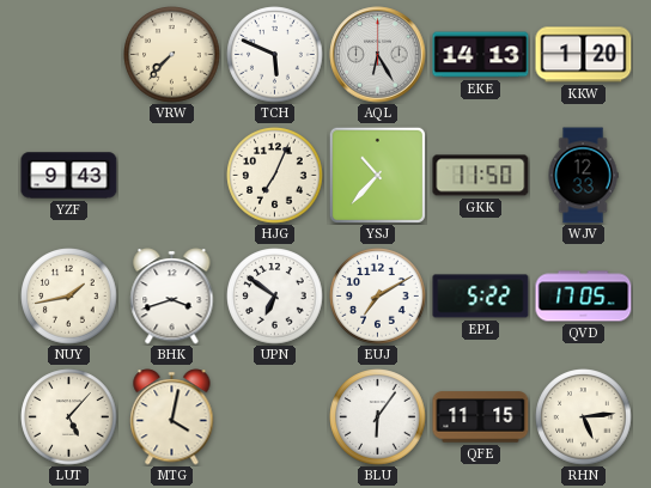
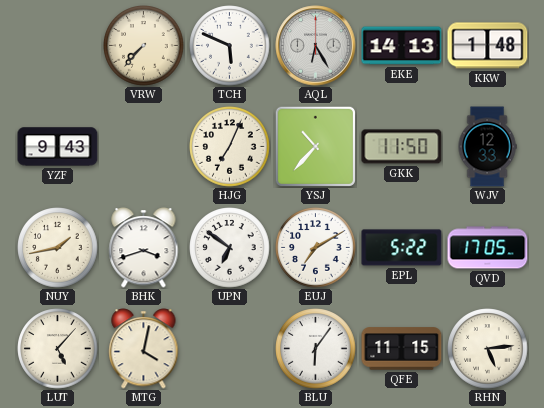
KKW: 1:20 -> 1:48 (488, 46)
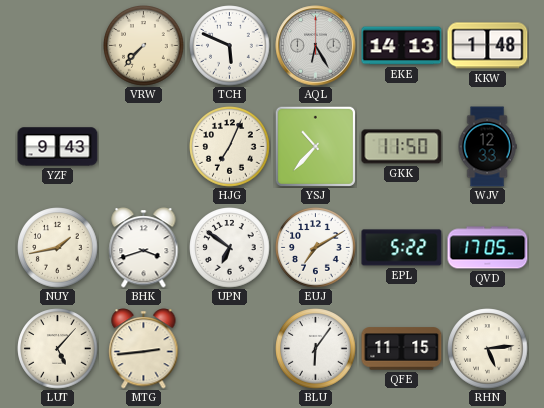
MTG: 4:02 -> 2:44 (144, 349)
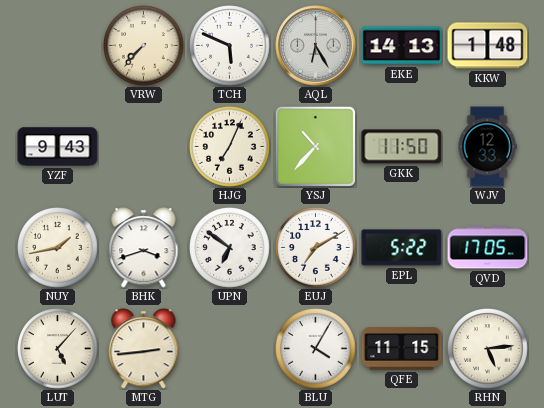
BLU: 6:06 -> 4:05 (316, 349)
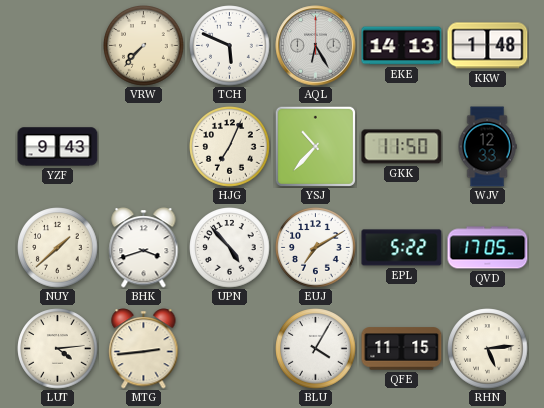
NUY: 1:43 -> 1:38 (58, 248)
UPN: 6:51 -> 4:53 (230, 248)
LUT: 5:07 -> 4:14 (58, 349)
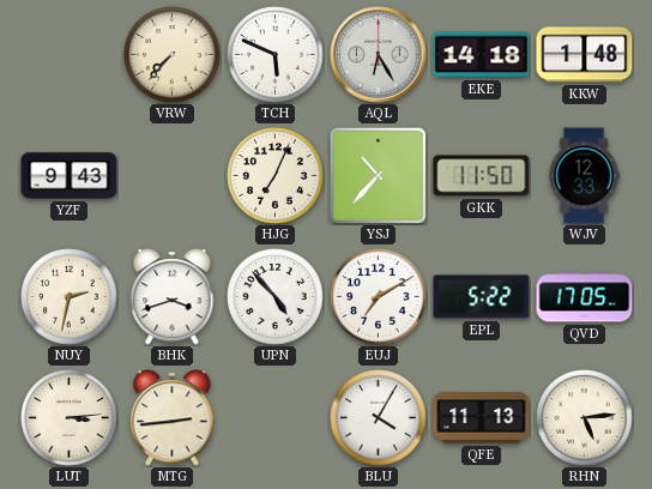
EKE: 14:13 -> 14:18 (482, 55)
NUY: 1:38 -> 2:32 (70, 297)
LUT: 4:14 -> 3:14 (70, 418)
QFE: 11:15 -> 11:13 (482, 418)
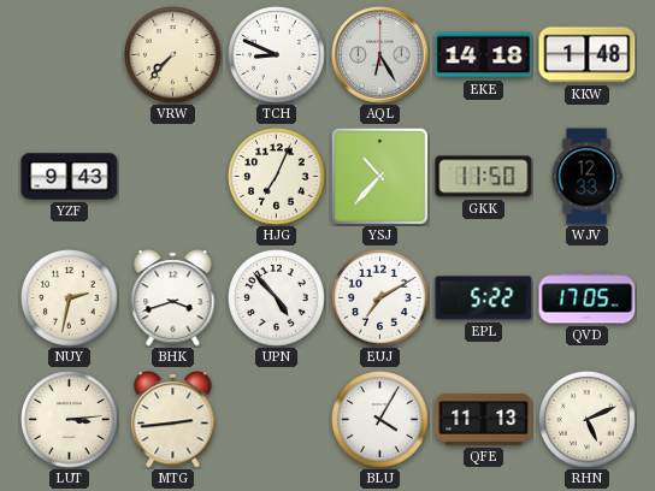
TCH: 5:49 -> 8:49 (277, 55)
RHN: 5:14 -> 5:11 (588, 420)
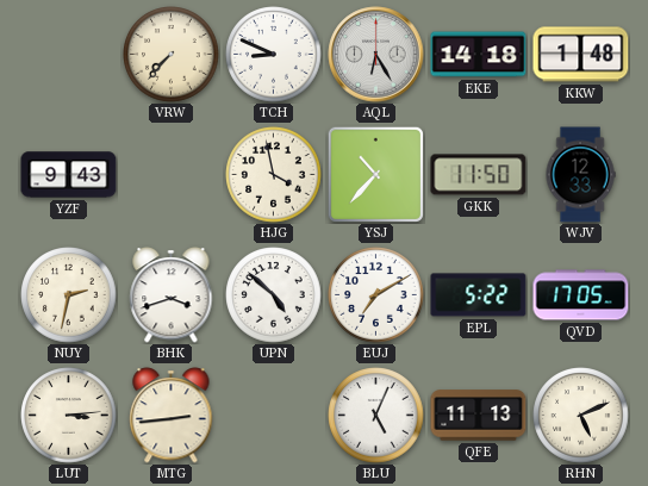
HJG: 7:04 -> 3:58 (274, 175)
UPN: 4:53 -> 4:52 (274, 295)
BLU: 4:05 -> 5:04 (376, 416)
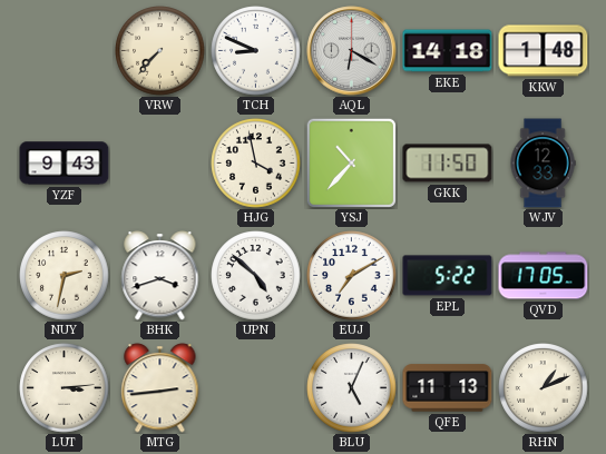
AQL: 6:25 -> 6:20 (352, 51)
RHN: 5:11 -> 1:11 (544, 388)
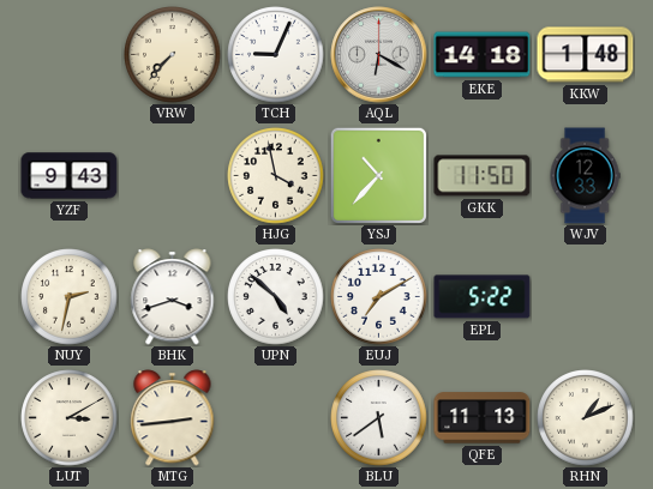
TCH: 8:49 -> 9:04 (276, 55)
QVD: 17:05 -> none (544, 276)
LUT: 3:14 -> 3:10 (70, 418)
BLU: 5:04 -> 5:39 (379, 418)
